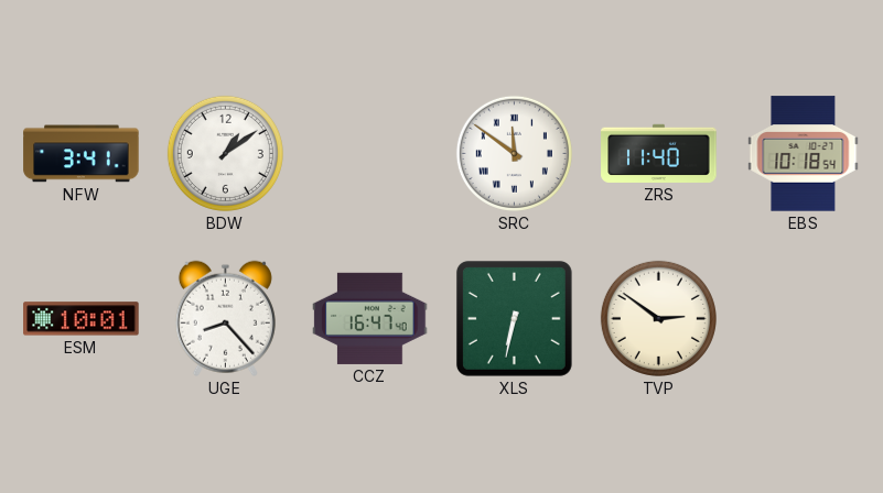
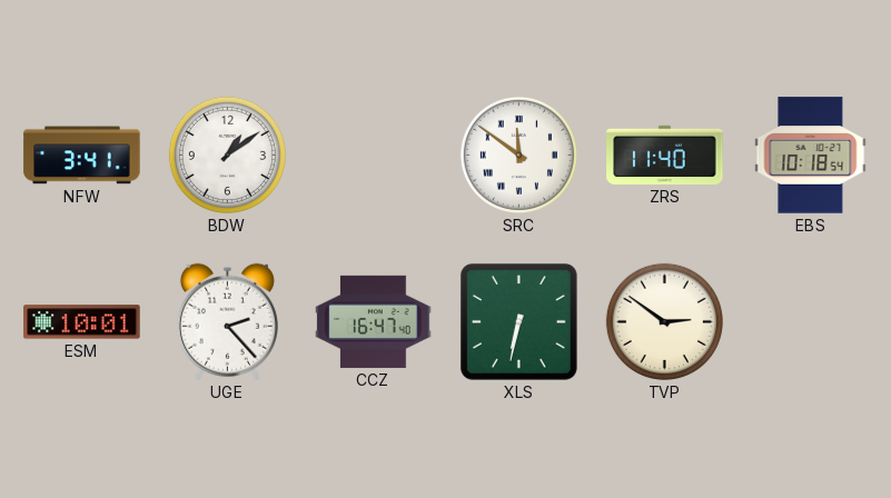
UGE: 8:23 -> 2:23 (227, 321)
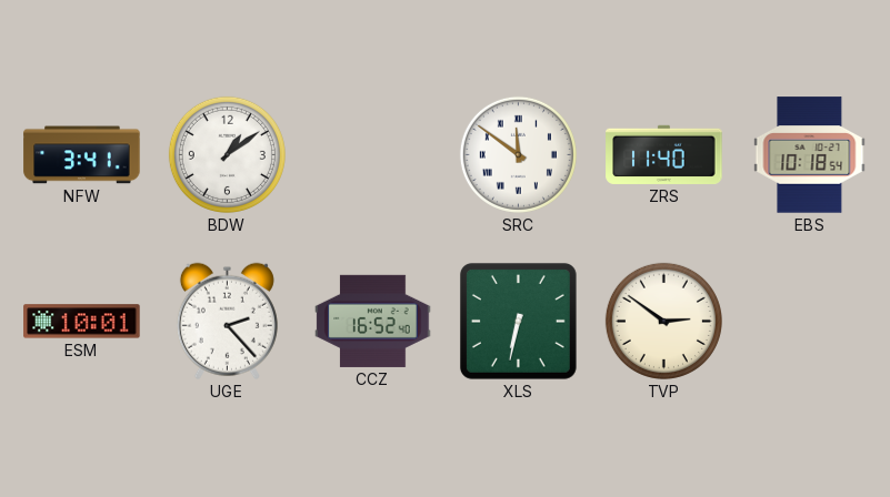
CCZ: 16:47 -> 16:52 (373, 321)
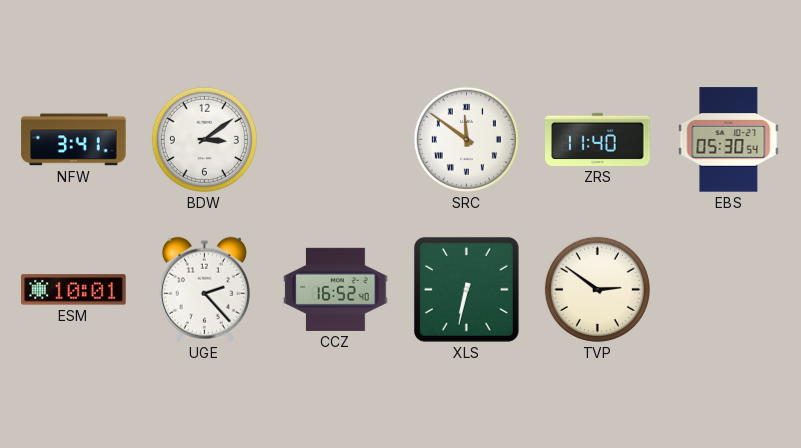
BDW: 1:09 -> 3:09 (204, 139)
EBS: 10:18 -> 05:30 (729, 140)
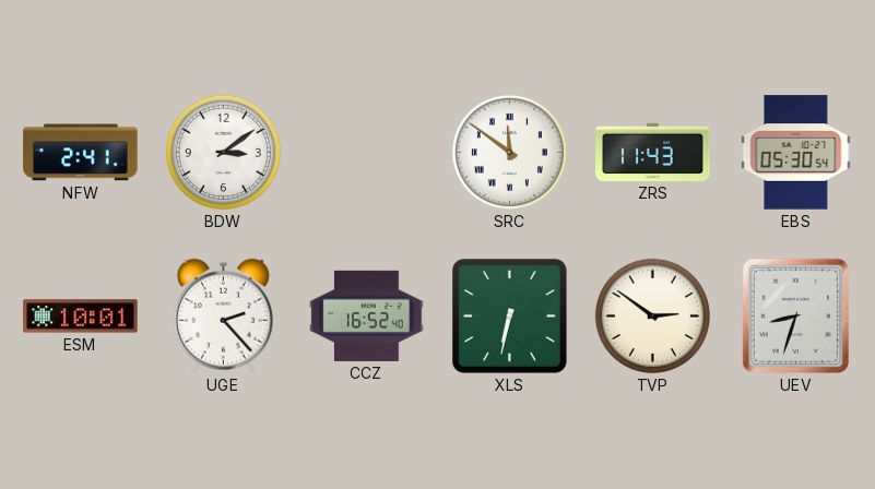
NFW: 3:41 -> 2:41 (81, 153)
ZRS: 11:40 -> 11:43 (653, 152)
UEV: none -> 8:33 (795, 315)
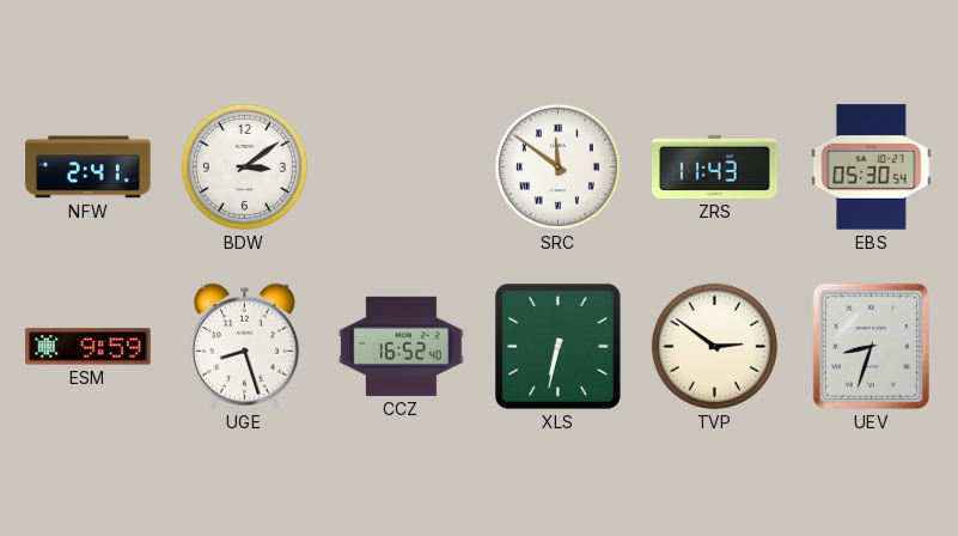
ESM: 10:01 -> 9:59 (89, 347)
UGE: 2:23 -> 8:27 (244, 346)
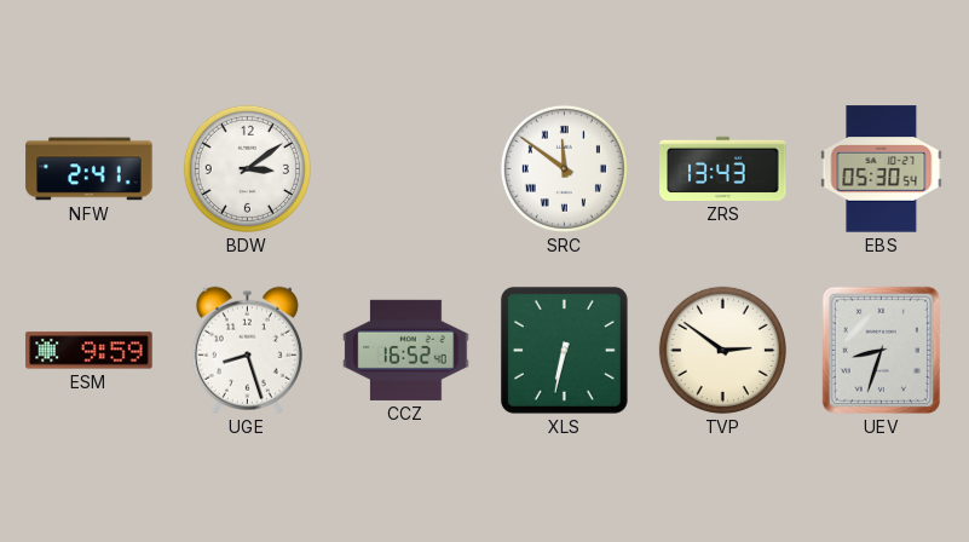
ZRS: 11:43 -> 13:43 (723, 168)
